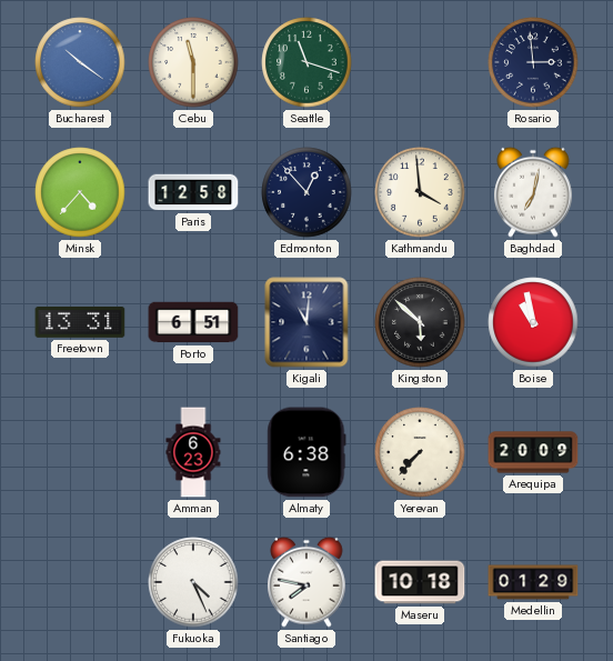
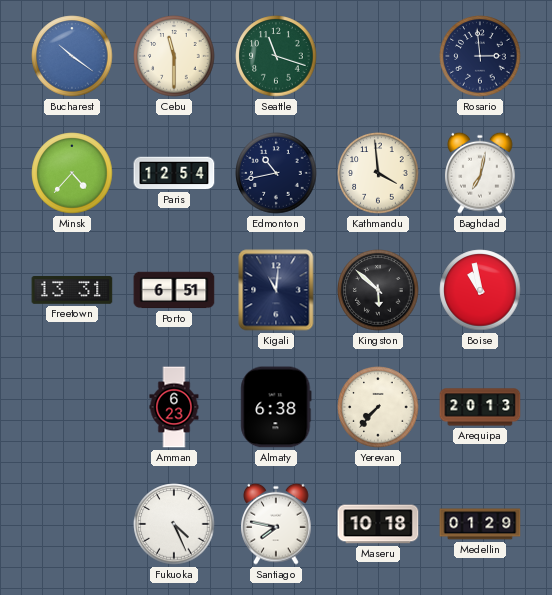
Paris: 12:58 -> 12:54 (174, 173)
Edmonton: 12:53 -> 10:43 (276, 173)
Arequipa: 20:09 -> 20:13 (480, 407)
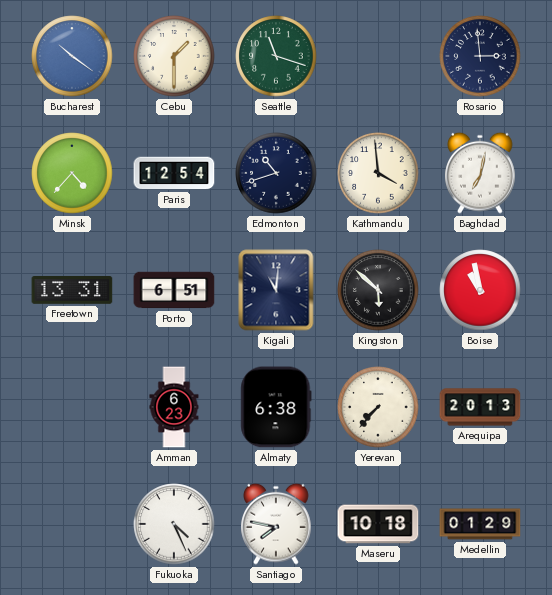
Cebu: 11:30 -> 1:30 (174, 56)
Edmonton: 10:43 -> 10:42 (276, 173)
